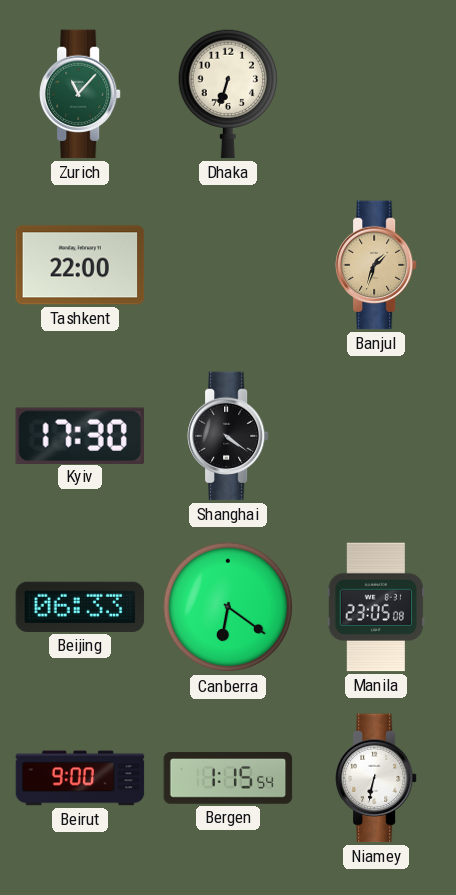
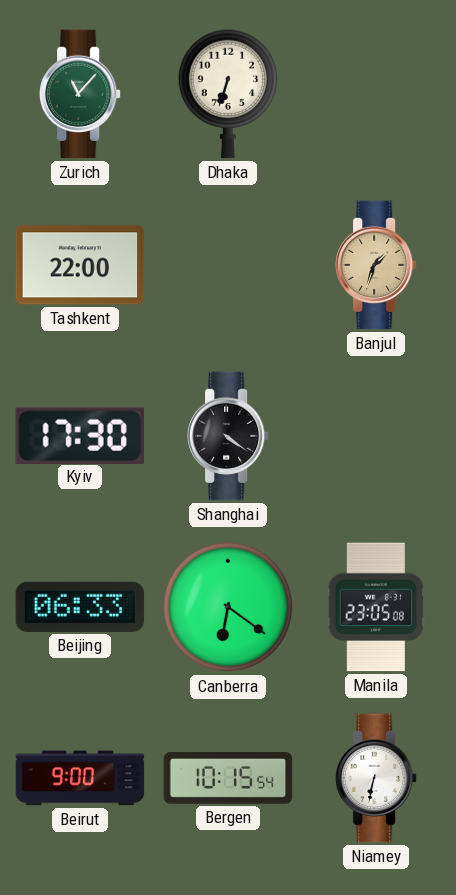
Bergen: 1:15 -> 10:15 (228, 778)
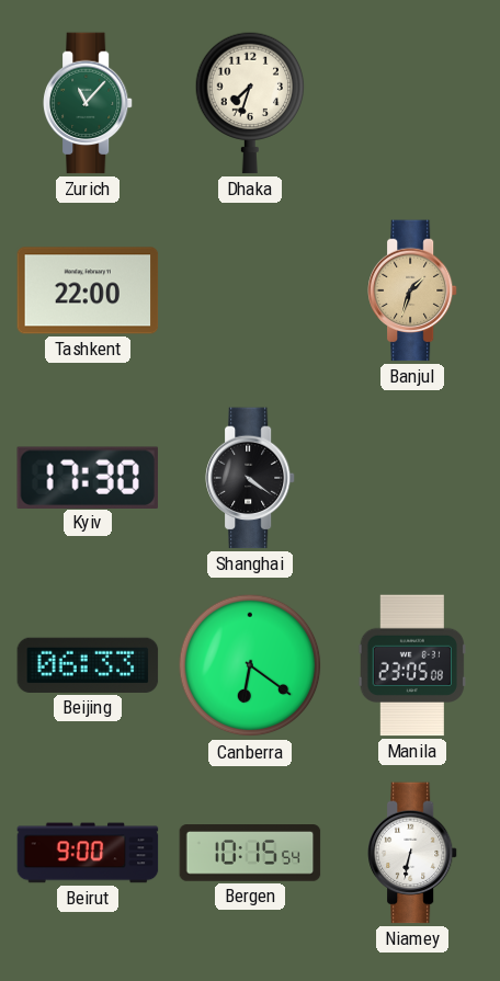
Dhaka: 6:33 -> 7:33 (250, 103)
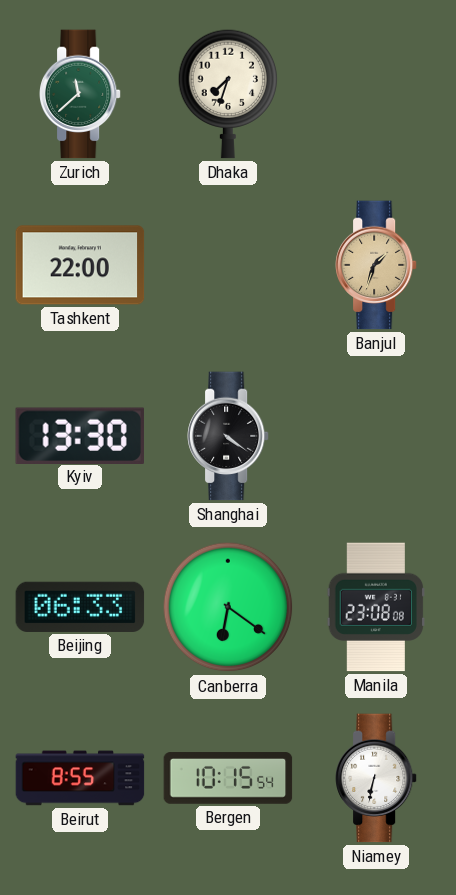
Zurich: 11:07 -> 11:38 (80, 94)
Kyiv: 17:30 -> 13:30 (80, 435)
Manila: 23:05 -> 23:08 (375, 607)
Beirut: 9:00 -> 8:55 (80, 778)
